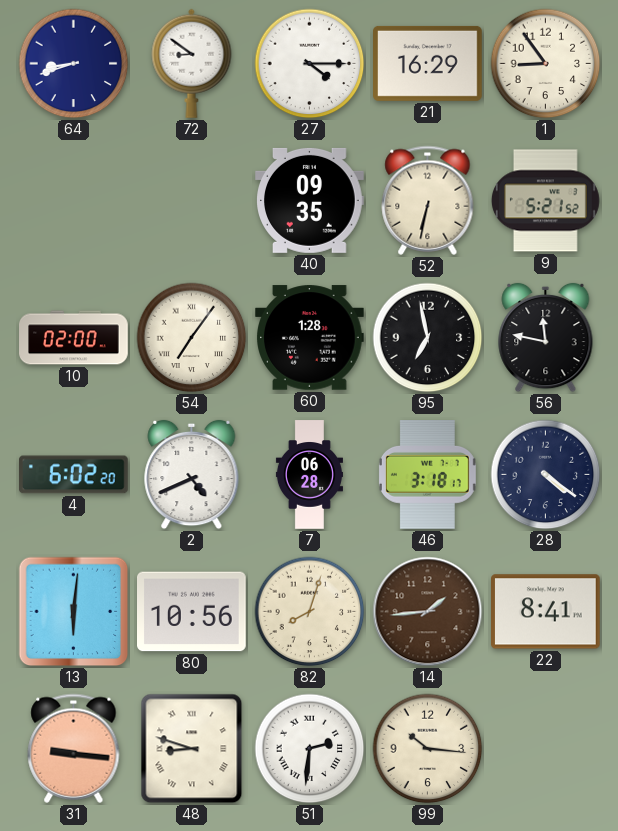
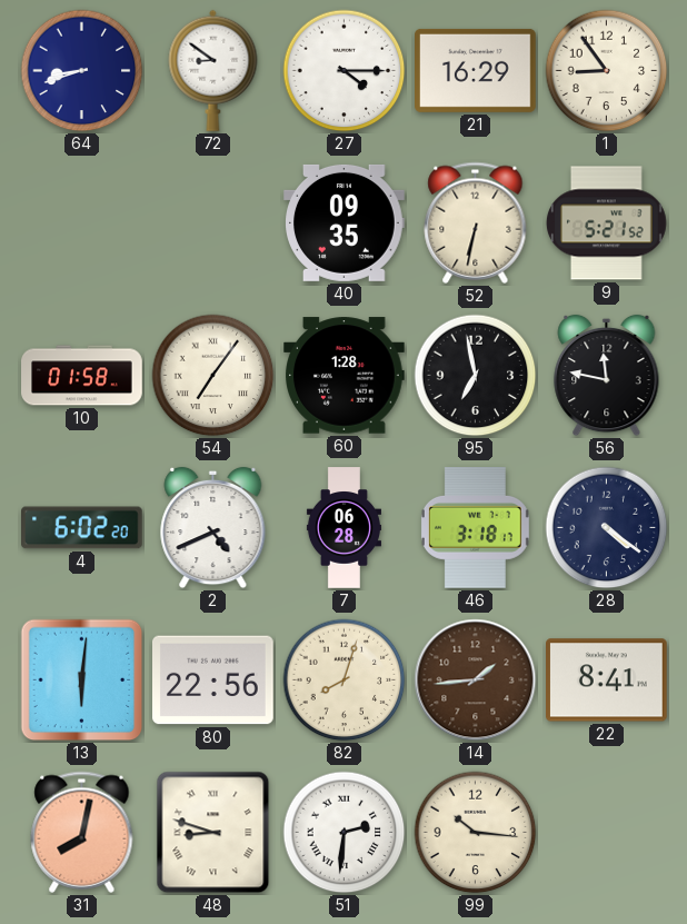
10: 02:00 -> 01:58 (82, 376)
80: 10:56 -> 22:56 (213, 680)
31: 9:16 -> 8:02 (82, 832)
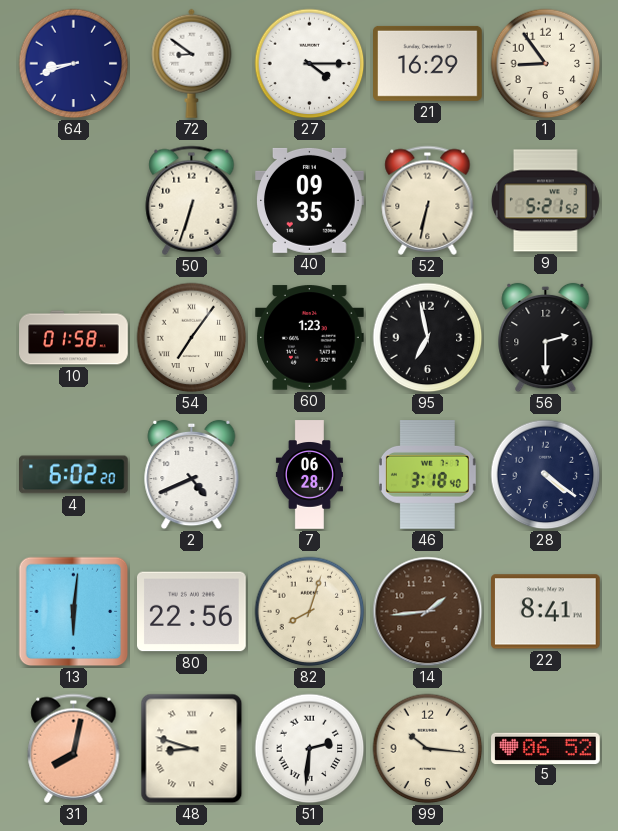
50: none -> 6:33 (192, 200)
60: 1:28 -> 1:23 (310, 338)
56: 11:47 -> 2:30 (546, 338)
46: 3:18:17 -> 3:18:40 (427, 475)
5: none -> 06:52 (546, 748)
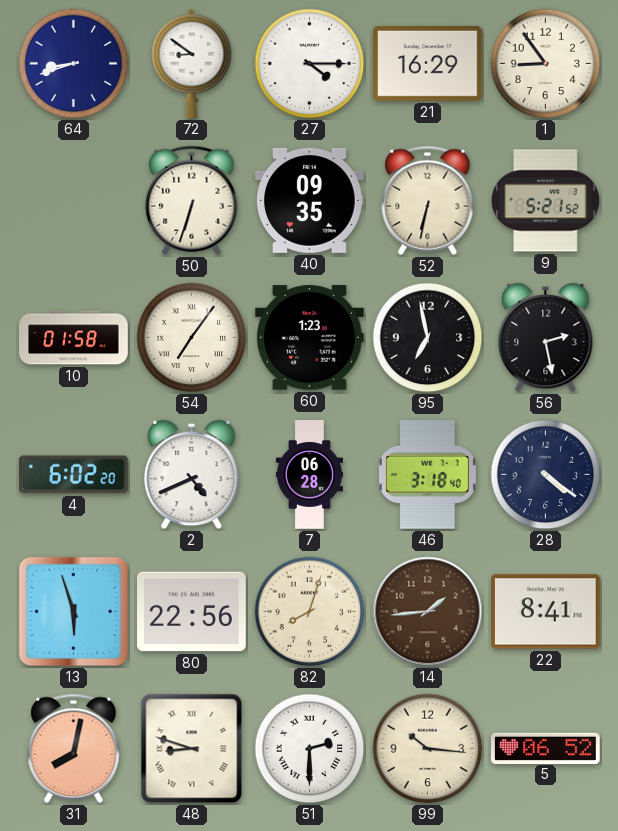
56: 2:30 -> 2:28 (546, 338)
13: 6:01 -> 5:57 (74, 612)
51: 2:31 -> 2:30 (310, 749)
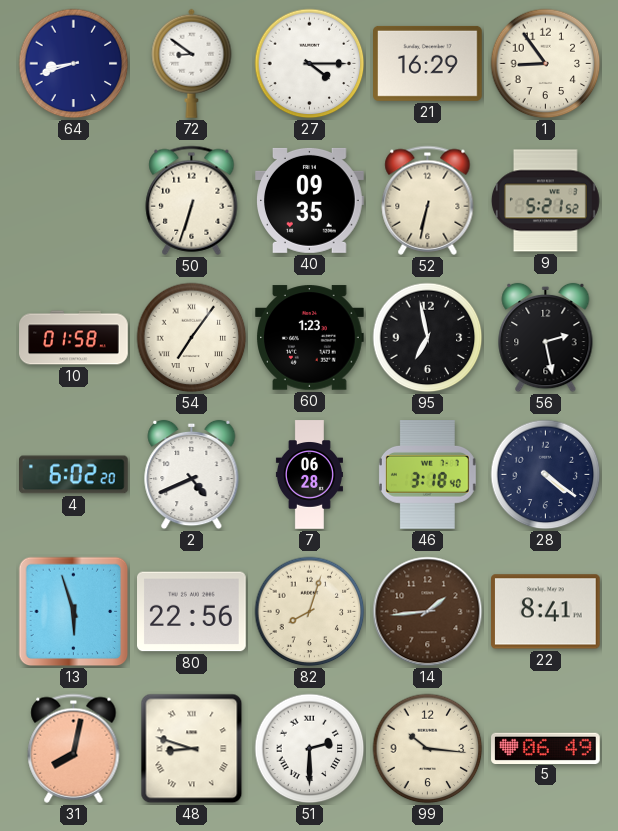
5: 06:52 -> 06:49 (546, 748)
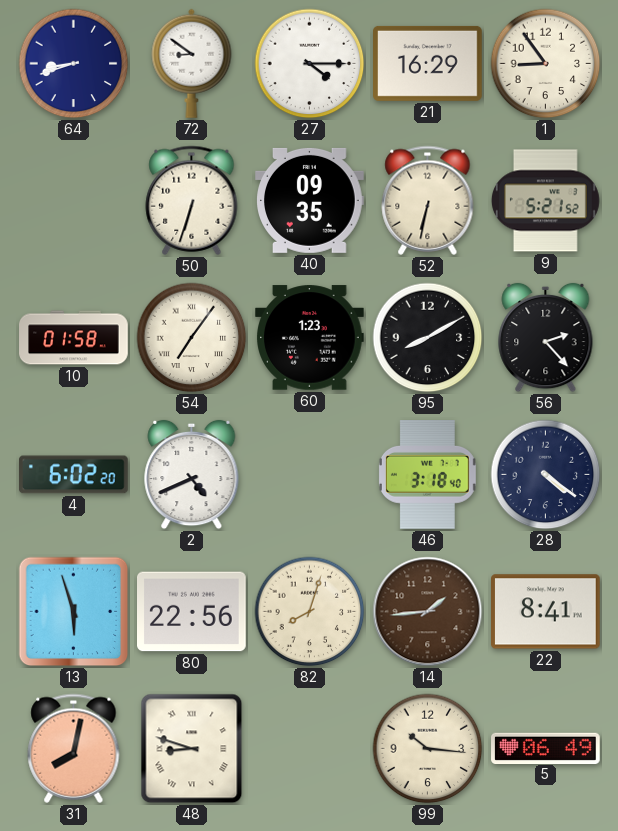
95: 6:58 -> 8:10 (428, 338)
56: 2:28 -> 2:23 (546, 338)
7: 06:28 -> none (309, 475)
51: 2:30 -> none (310, 749)
